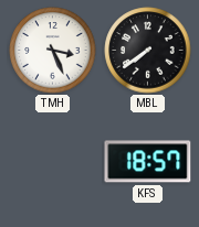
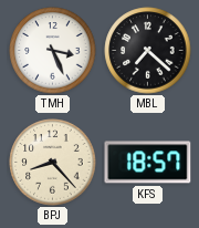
MBL: 7:39 -> 7:22 (148, 51)
BPJ: none -> 8:23 (53, 163)
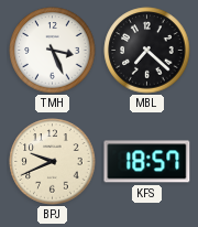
BPJ: 8:23 -> 9:41 (53, 162)
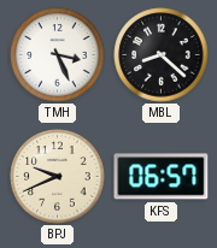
MBL: 7:22 -> 8:22 (162, 55)
KFS: 18:57 -> 06:57 (162, 177)
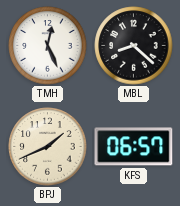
TMH: 3:26 -> 12:26 (48, 46)
BPJ: 9:41 -> 1:41 (48, 147)
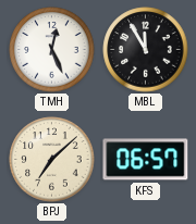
MBL: 8:22 -> 11:55 (146, 50)
BPJ: 1:41 -> 7:08 (52, 160)
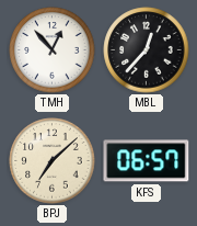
TMH: 12:26 -> 12:53 (53, 50)
MBL: 11:55 -> 12:37 (147, 50)
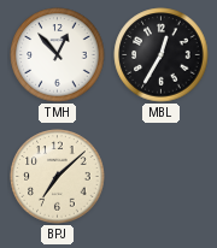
MBL: 12:37 -> 12:35 (162, 55)
KFS: 06:57 -> none (147, 161)
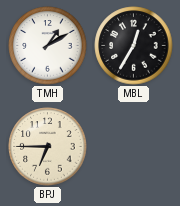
TMH: 12:53 -> 1:10 (48, 46)
BPJ: 7:08 -> 6:45 (48, 147)
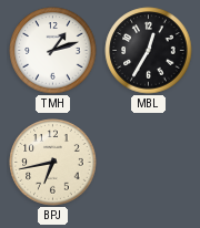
TMH: 1:10 -> 1:12 (53, 51)
BPJ: 6:45 -> 6:43 (53, 163)
